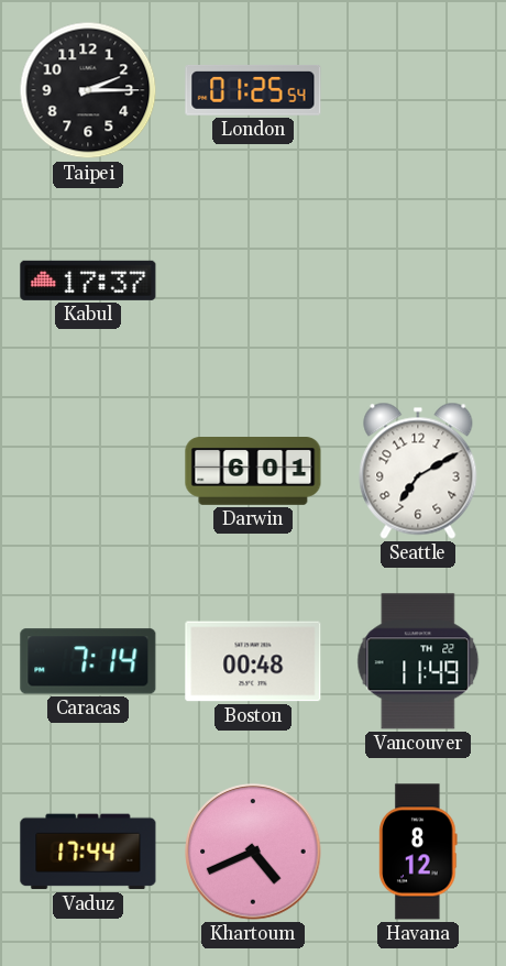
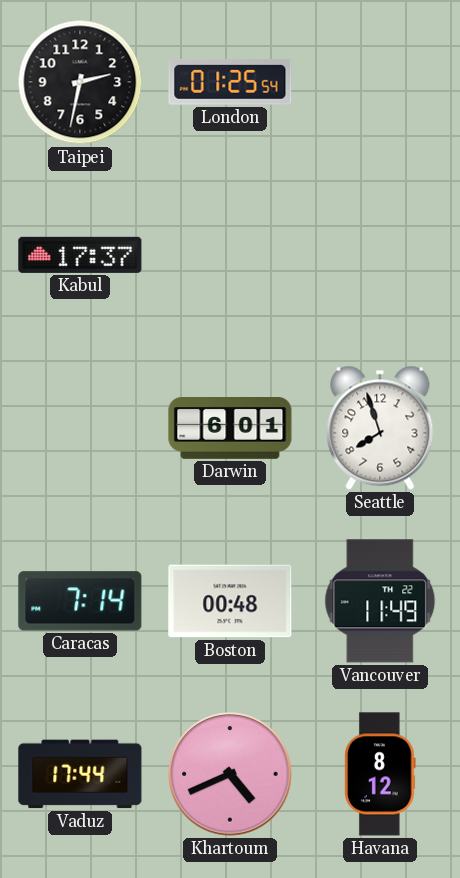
Taipei: 2:15 -> 2:32 (80, 82)
Seattle: 7:10 -> 7:57 (380, 428)
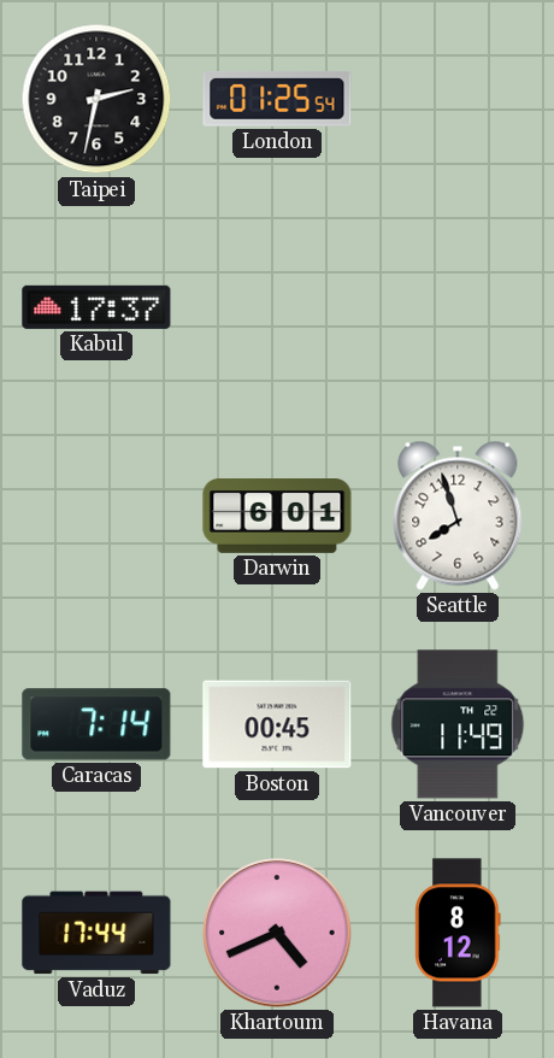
Boston: 00:48 -> 00:45 (277, 724)
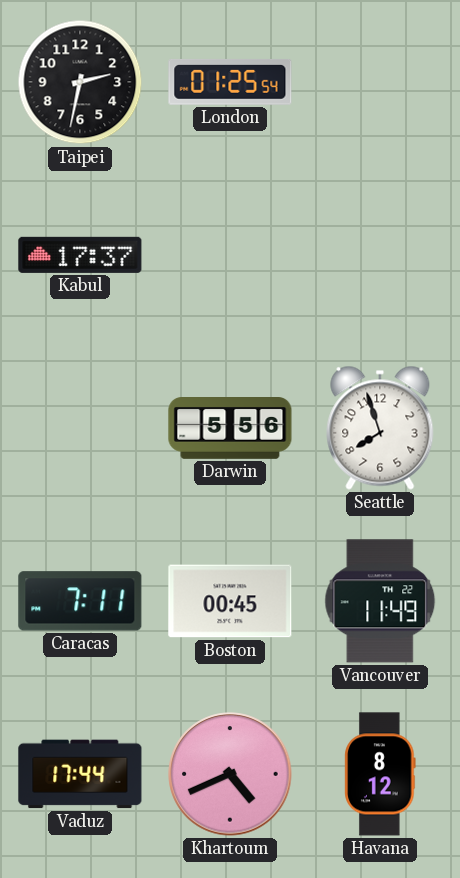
Darwin: 6:01 -> 5:56 (230, 429)
Caracas: 7:14 -> 7:11 (80, 601)
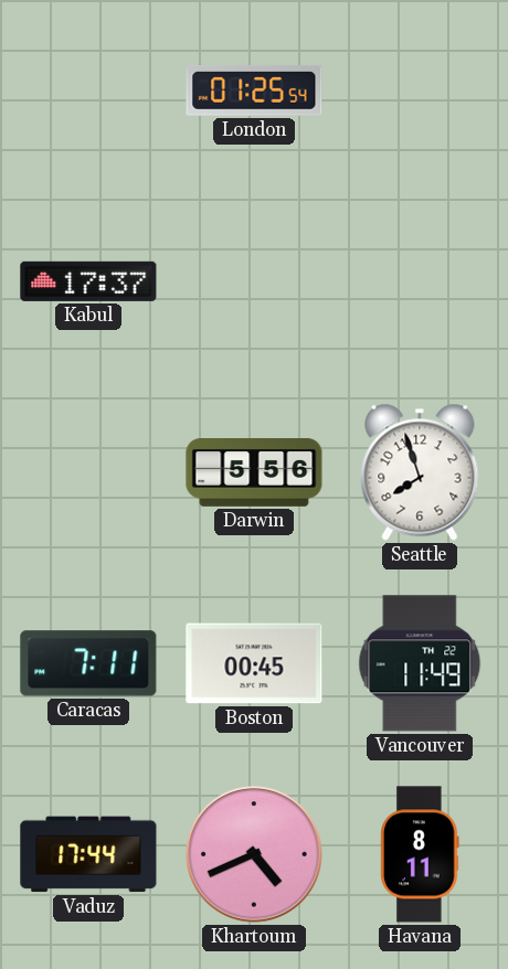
Taipei: 2:32 -> none (80, 82)
Havana: 8:12 -> 8:11 (420, 854)
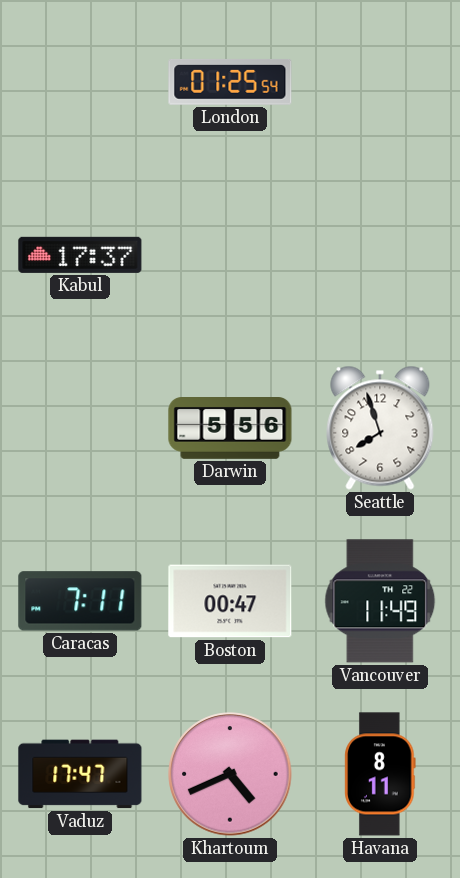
Boston: 00:45 -> 00:47 (230, 601)
Vaduz: 17:44 -> 17:47 (80, 774)
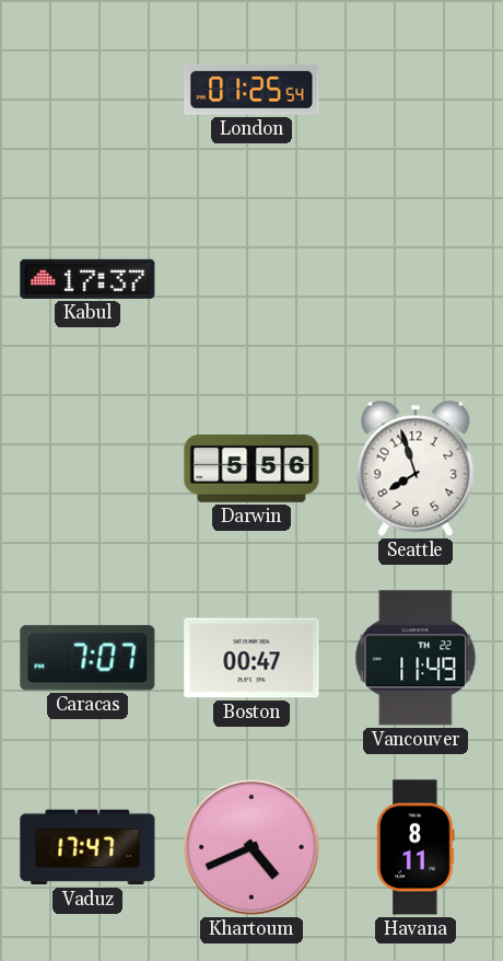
Caracas: 7:11 -> 7:07 (87, 658)
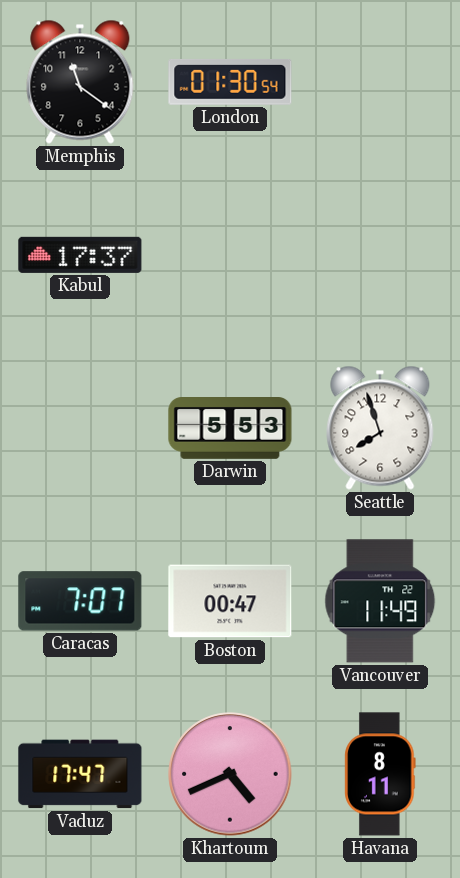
Memphis: none -> 11:21 (80, 82)
London: 01:25 -> 01:30 (230, 82)
Darwin: 5:56 -> 5:53 (230, 429)
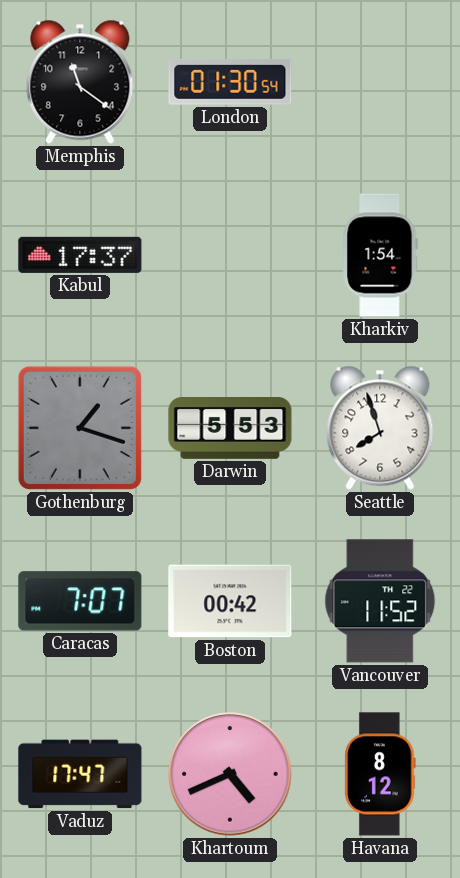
Kharkiv: none -> 1:54 (380, 255)
Gothenburg: none -> 1:18 (80, 428)
Boston: 00:47 -> 00:42 (230, 601)
Vancouver: 11:49 -> 11:52 (380, 601)
Havana: 8:11 -> 8:12 (380, 774)
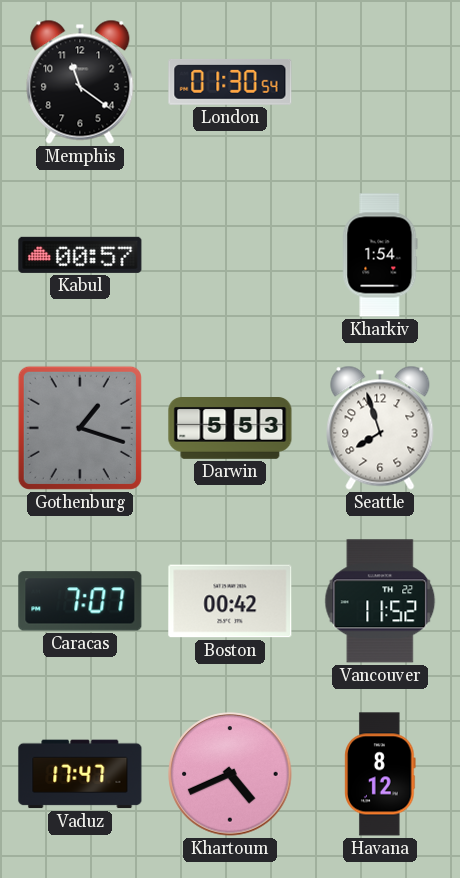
Kabul: 17:37 -> 00:57 (80, 255)
